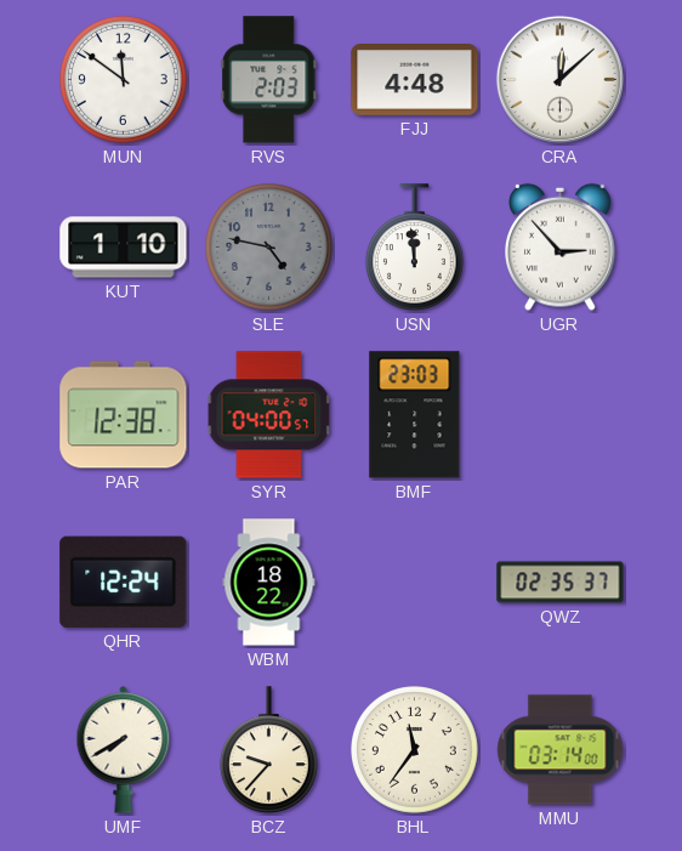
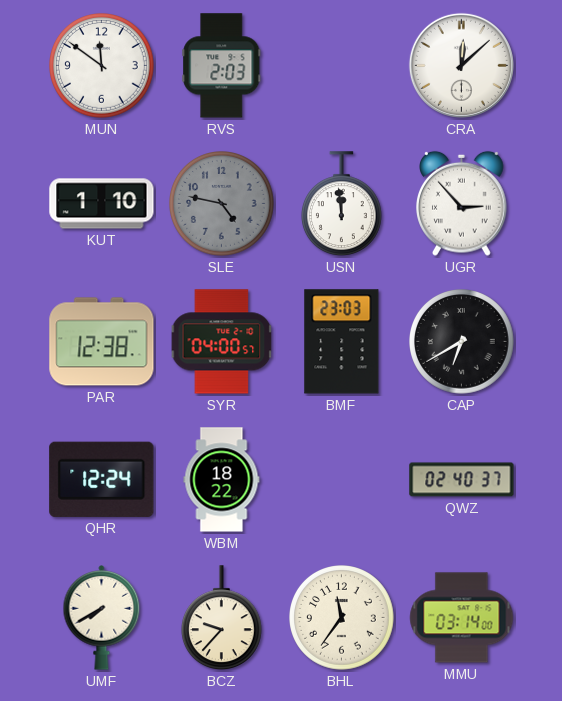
FJJ: 4:48 -> none (415, 80)
CAP: none -> 6:40 (462, 342)
QWZ: 02:35 -> 02:40 (462, 480)
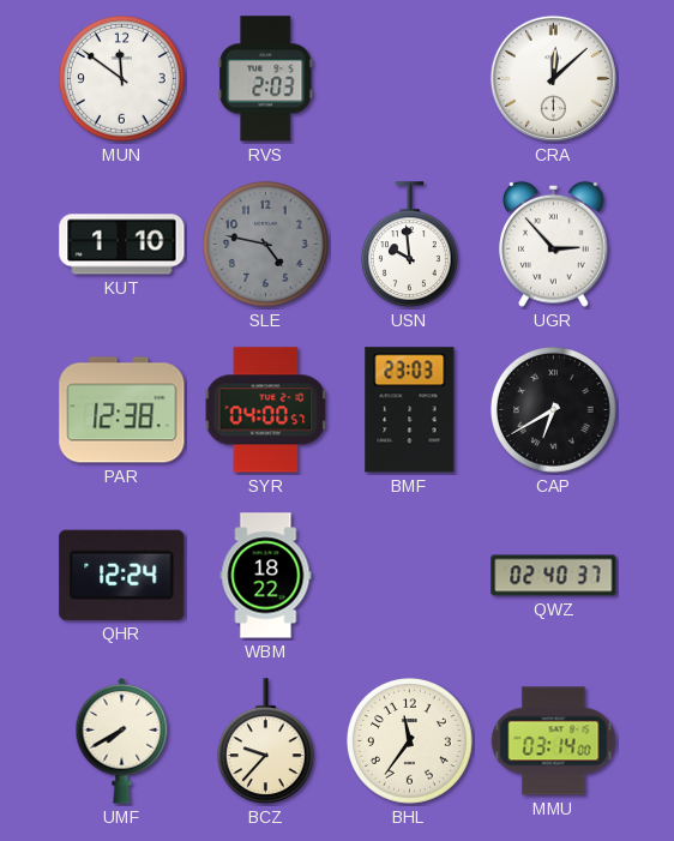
USN: 11:59 -> 9:59 (409, 245)
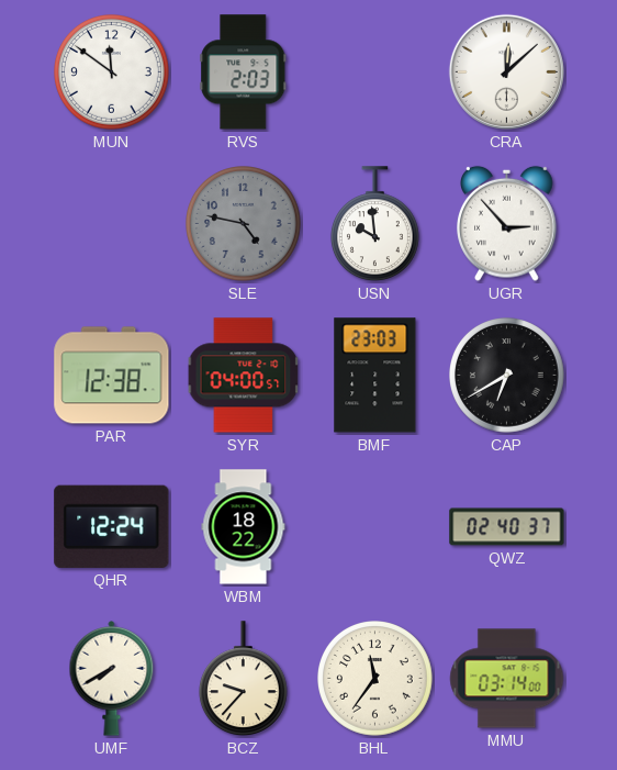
KUT: 1:10 -> none (122, 245)
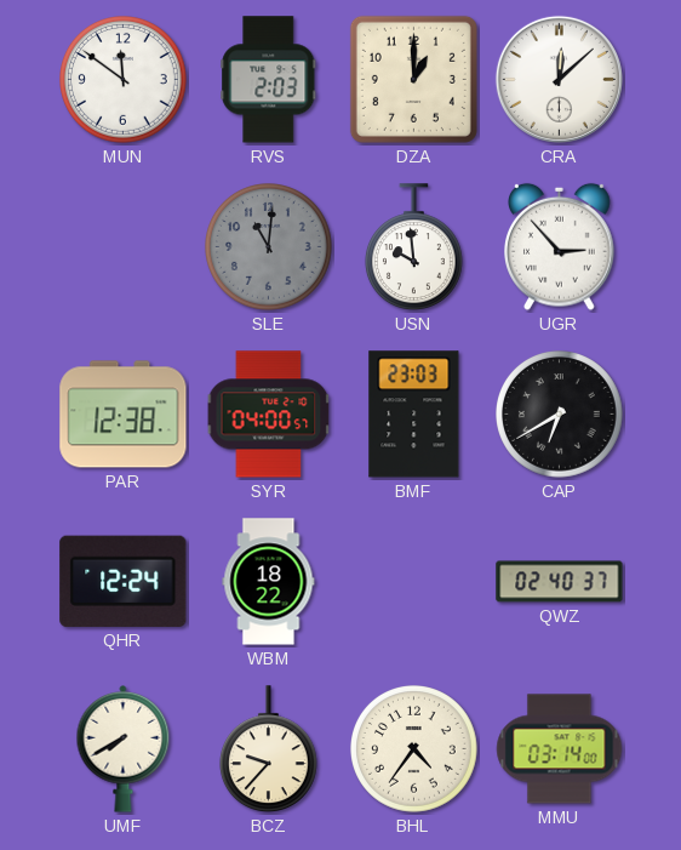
DZA: none -> 1:00 (413, 79)
SLE: 4:47 -> 11:01 (269, 247)
BHL: 11:36 -> 4:36 (414, 749)
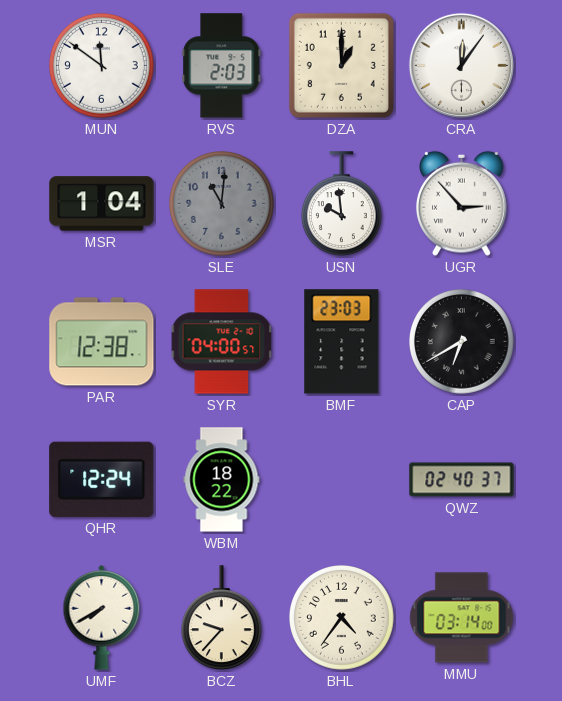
CRA: 12:08 -> 12:06 (461, 65)
MSR: none -> 1:04 (102, 204)
